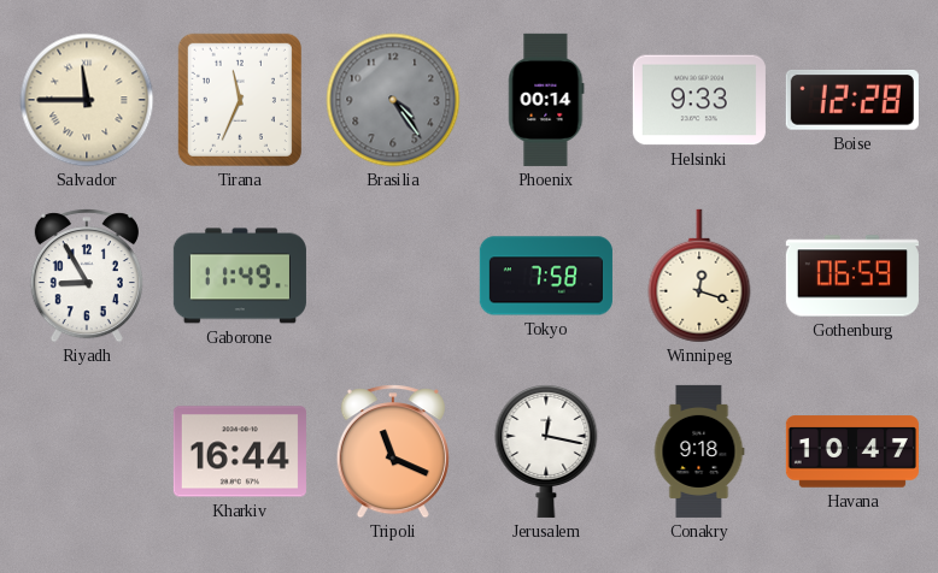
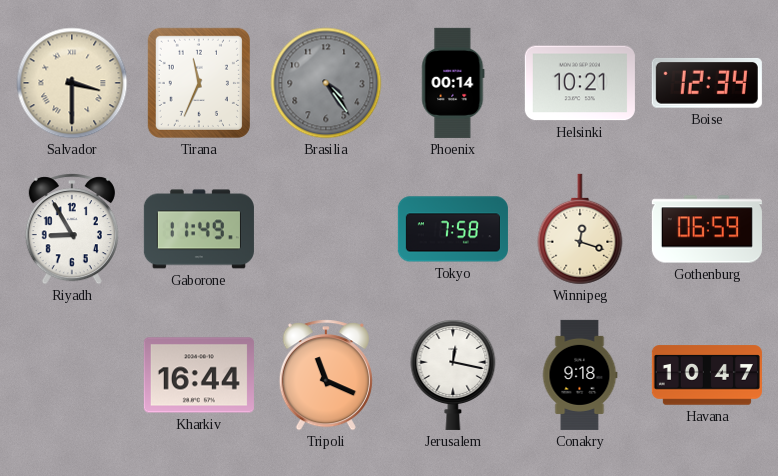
Salvador: 11:45 -> 3:30 (72, 83)
Helsinki: 9:33 -> 10:21 (580, 83)
Boise: 12:28 -> 12:34 (707, 83)
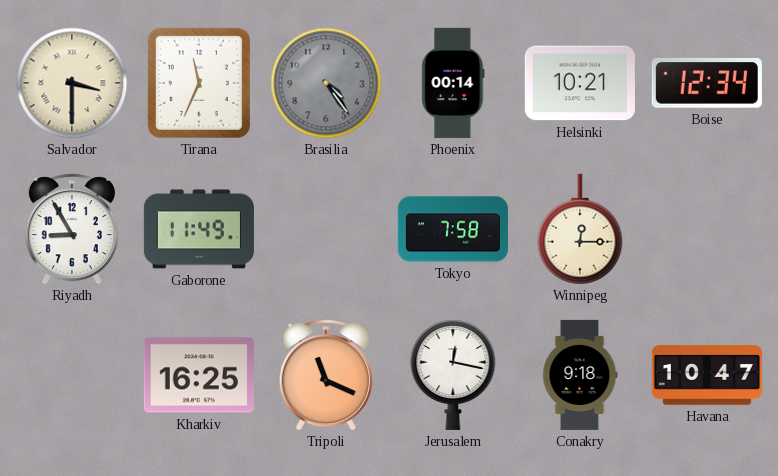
Winnipeg: 12:18 -> 12:15 (580, 229)
Gothenburg: 06:59 -> none (707, 229)
Kharkiv: 16:44 -> 16:25 (199, 375)
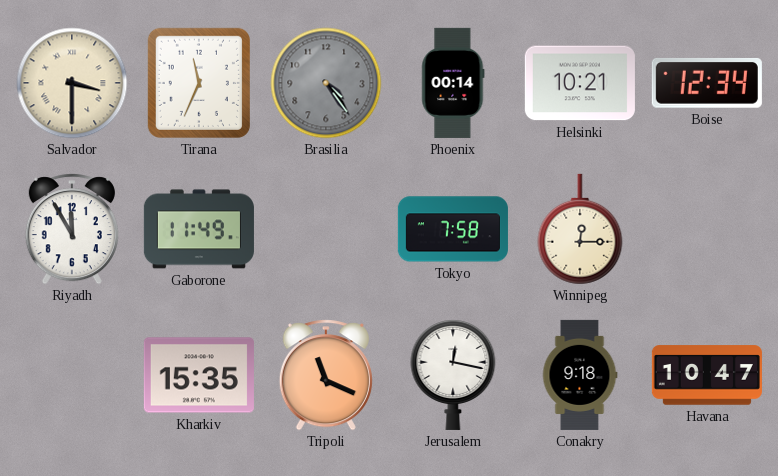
Riyadh: 8:55 -> 11:55 (72, 229)
Kharkiv: 16:25 -> 15:35 (199, 375)
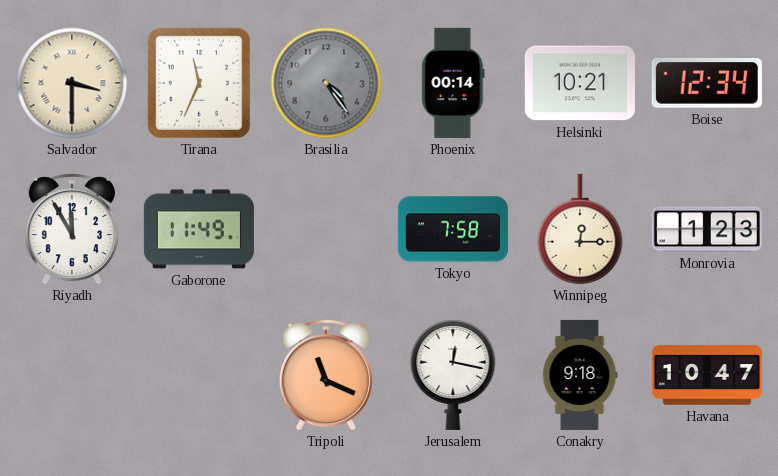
Monrovia: none -> 1:23 (707, 229)
Kharkiv: 15:35 -> none (199, 375)
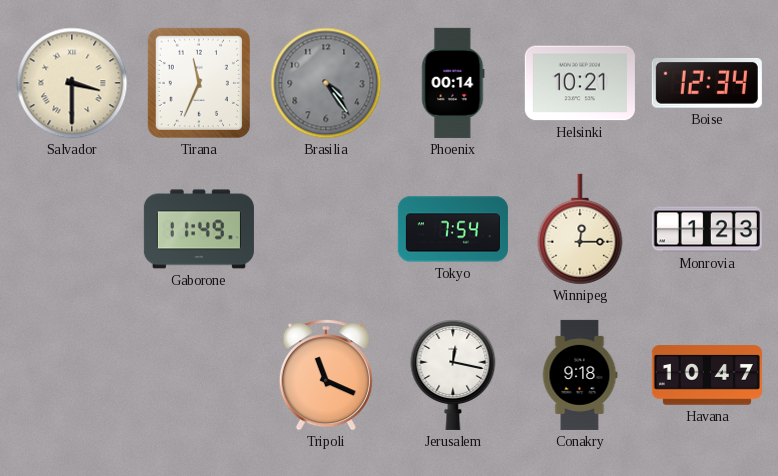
Riyadh: 11:55 -> none (72, 229)
Tokyo: 7:58 -> 7:54 (453, 229)
